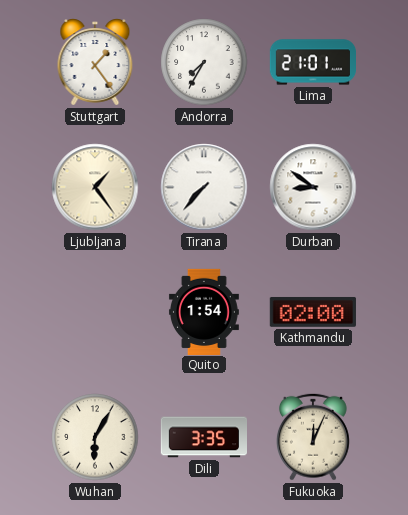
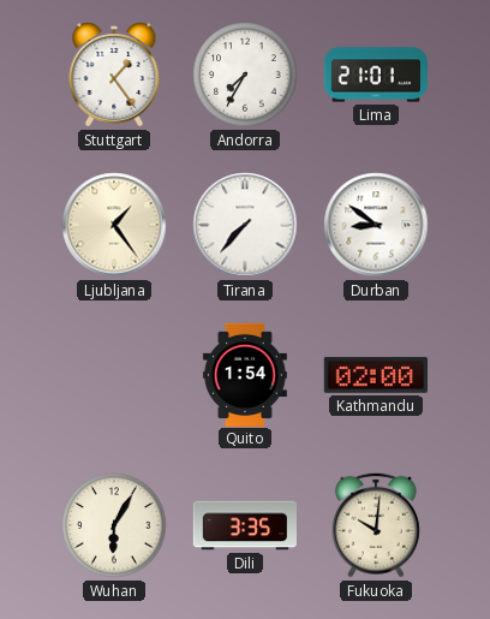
Fukuoka: 12:04 -> 10:01 (376, 525)
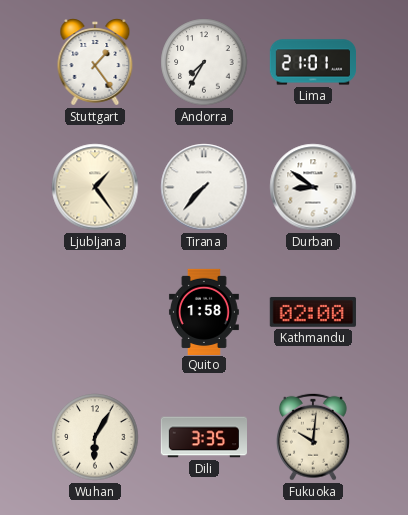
Quito: 1:54 -> 1:58 (204, 311)
